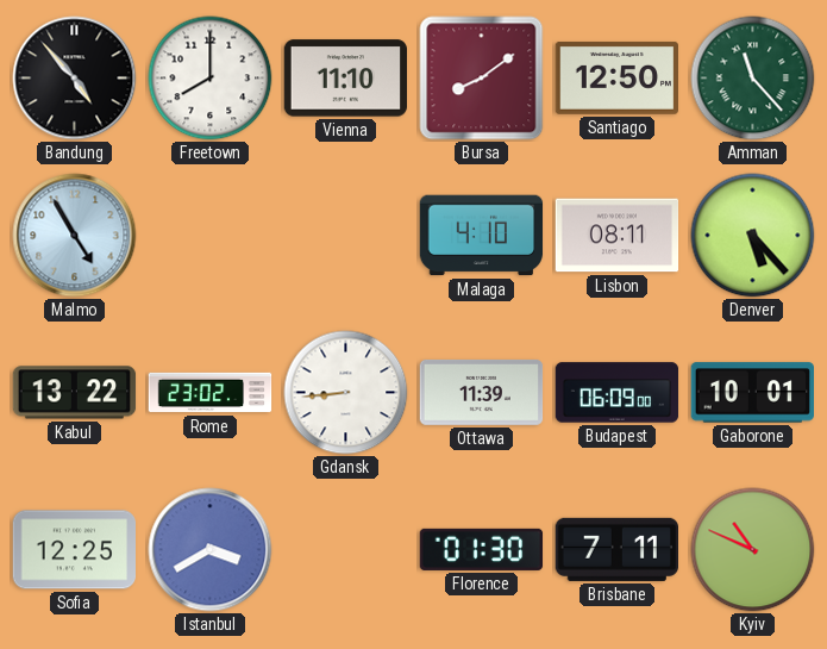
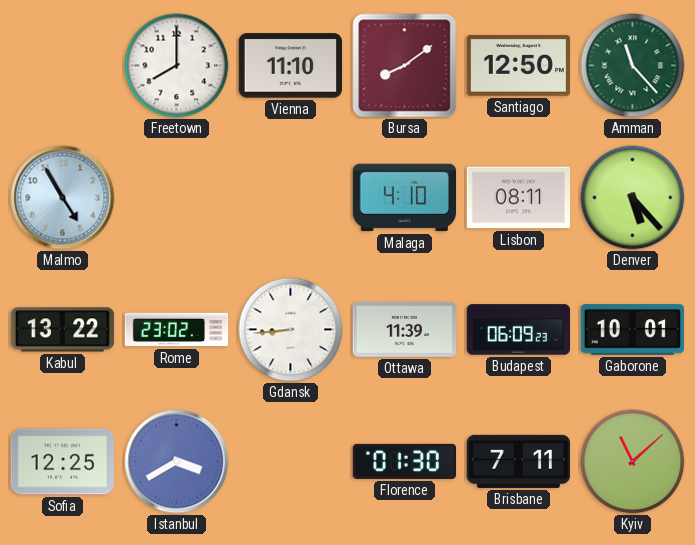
Bandung: 4:53 -> none (75, 79)
Budapest: 06:09:00 -> 06:09:23 (519, 330)
Kyiv: 10:49 -> 11:08 (633, 462)
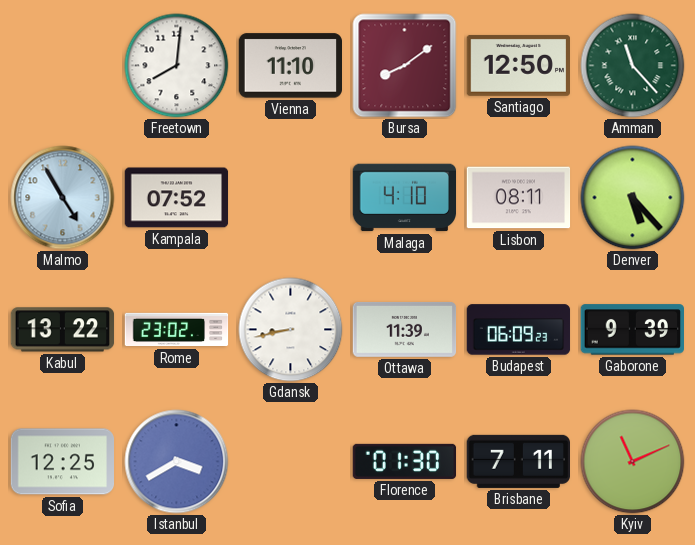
Freetown: 8:00 -> 8:01 (177, 66)
Kampala: none -> 07:52 (177, 198)
Gdansk: 8:44 -> 8:43 (291, 330)
Gaborone: 10:01 -> 9:39 (632, 330)
Kyiv: 11:08 -> 11:11 (633, 462)
